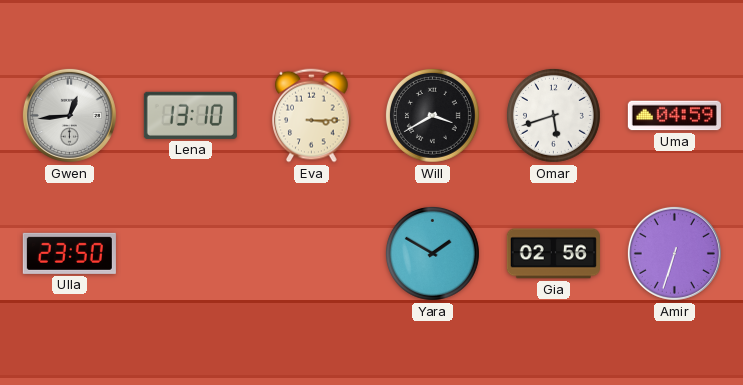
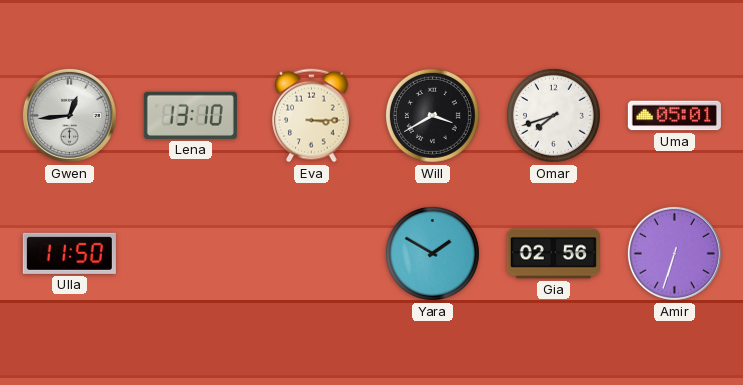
Omar: 5:42 -> 7:42 (553, 115)
Uma: 04:59 -> 05:01 (674, 116)
Ulla: 23:50 -> 11:50 (69, 253)
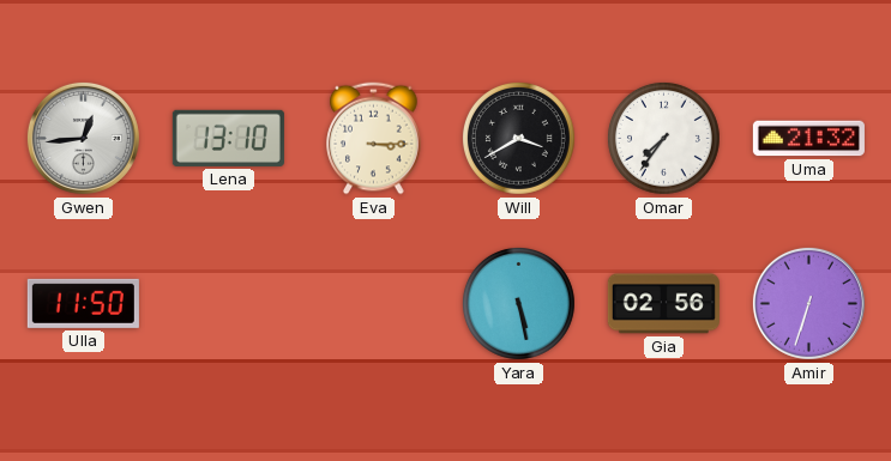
Omar: 7:42 -> 7:36 (663, 138)
Uma: 05:01 -> 21:32 (808, 139)
Yara: 1:50 -> 5:28 (518, 303)
